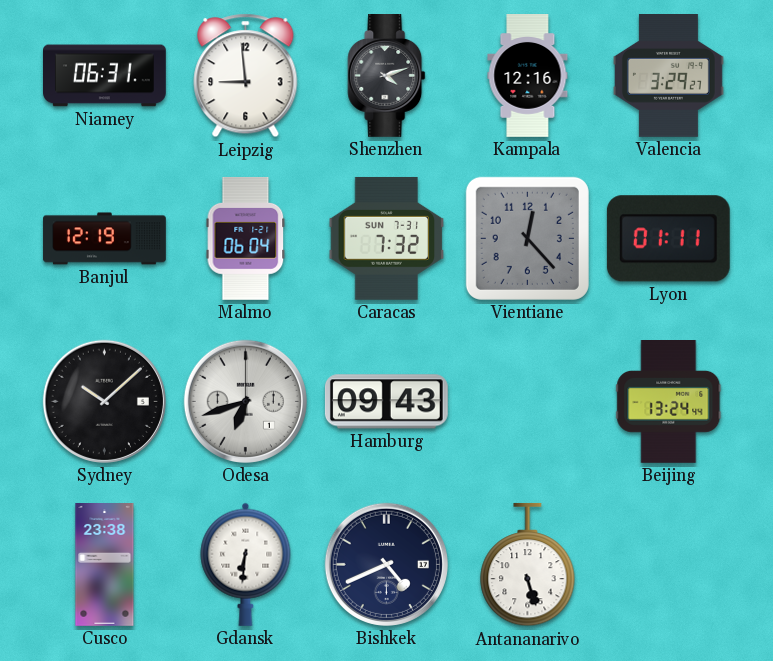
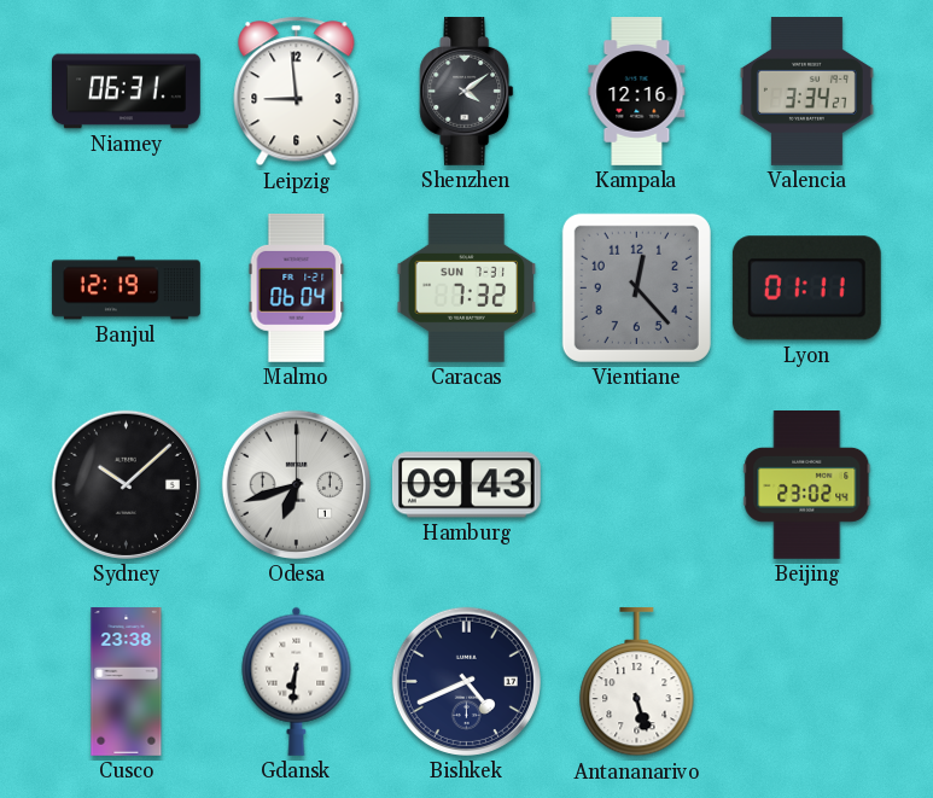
Shenzhen: 4:12 -> 4:09 (467, 92)
Valencia: 3:29 -> 3:34 (806, 92)
Beijing: 13:24 -> 23:02 (807, 485)
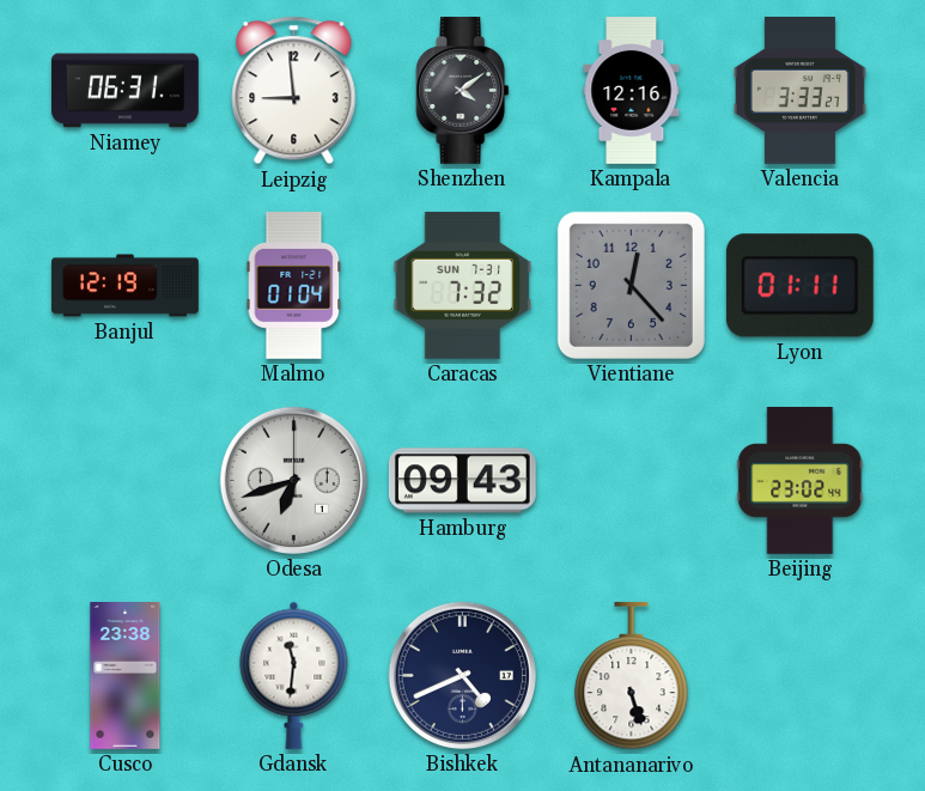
Valencia: 3:34 -> 3:33 (799, 91)
Malmo: 06:04 -> 01:04 (294, 285)
Sydney: 10:08 -> none (126, 484)
Gdansk: 6:31 -> 11:31 (294, 675)
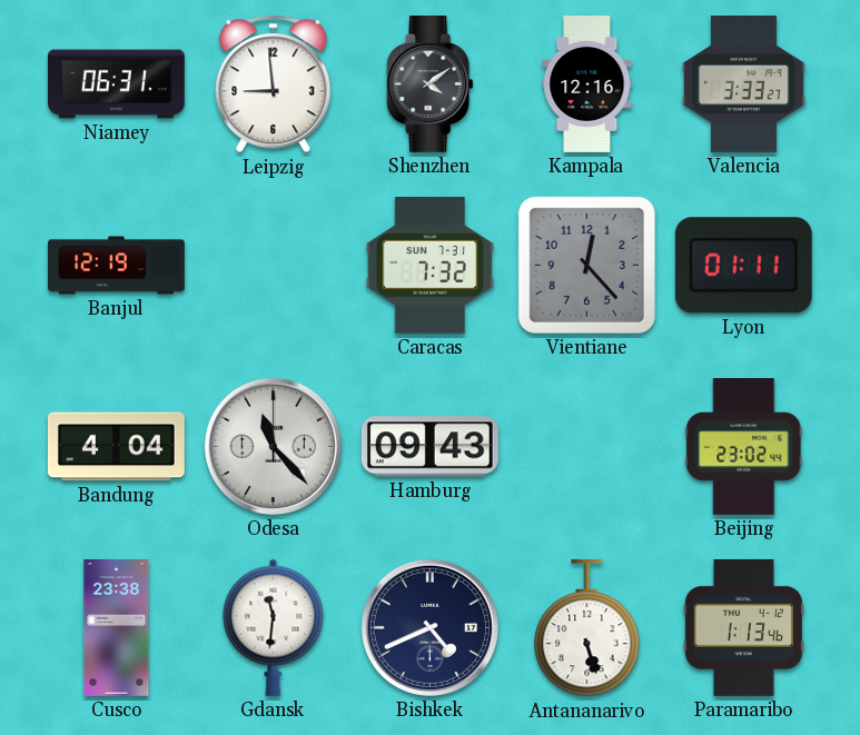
Malmo: 01:04 -> none (294, 285)
Bandung: none -> 4:04 (116, 447)
Odesa: 6:42 -> 11:23 (273, 446)
Paramaribo: none -> 1:13 (743, 627)
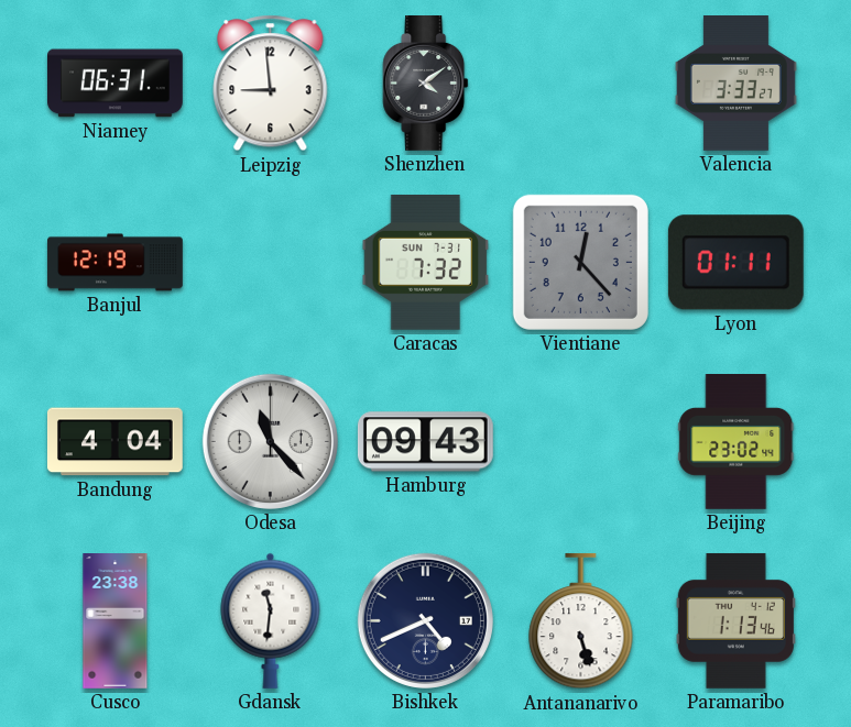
Kampala: 12:16 -> none (587, 85)
